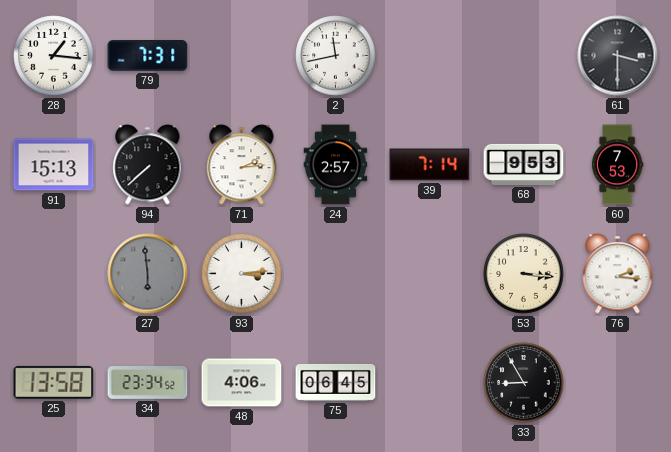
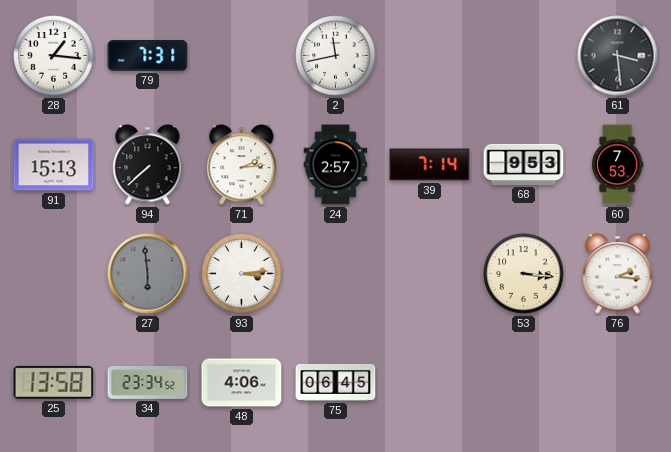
61: 3:30 -> 3:29 (618, 56)
33: 8:55 -> none (524, 383)
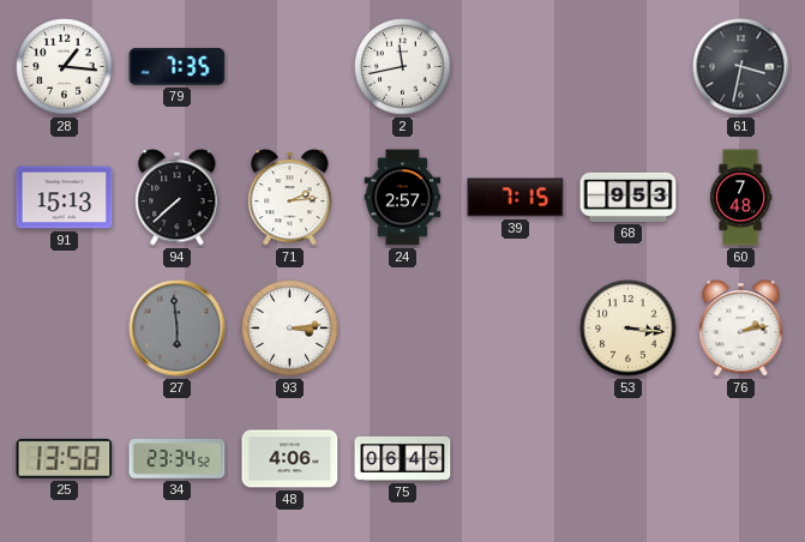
79: 7:31 -> 7:35 (178, 67)
61: 3:29 -> 3:32 (741, 67)
39: 7:14 -> 7:15 (516, 198)
60: 7:53 -> 7:48 (740, 198)
76: 2:16 -> 2:13 (741, 329)
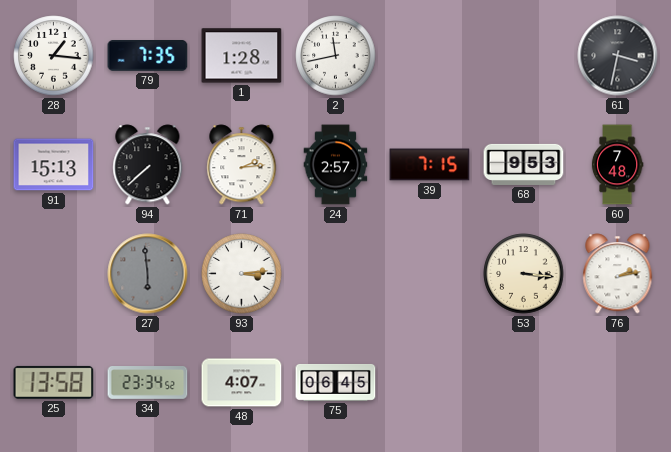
1: none -> 1:28 (242, 56)
48: 4:06 -> 4:07 (242, 383)
